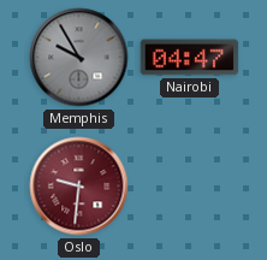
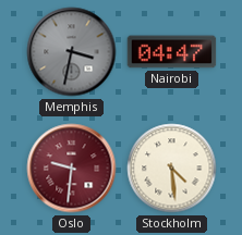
Memphis: 9:55 -> 3:32 (72, 52)
Stockholm: none -> 4:29 (172, 169)
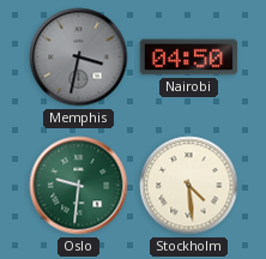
Nairobi: 04:47 -> 04:50 (189, 58)
Oslo dial: burgundy -> green (79, 186)
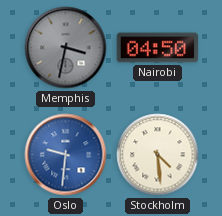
Oslo dial: green -> blue (66, 155)
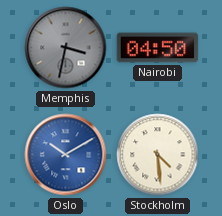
Oslo: 9:31 -> 10:10 (66, 155)
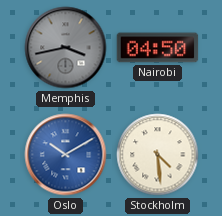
Memphis: 3:32 -> 3:43 (66, 48)
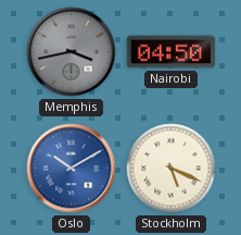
Stockholm: 4:29 -> 5:19 (172, 169)
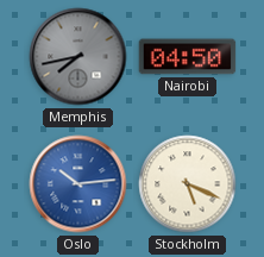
Memphis: 3:43 -> 7:43 (78, 57)
Oslo: 10:10 -> 10:14 (78, 184)
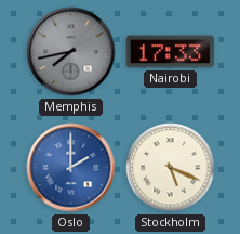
Nairobi: 04:50 -> 17:33 (171, 52)
Oslo: 10:14 -> 2:00 (71, 168)
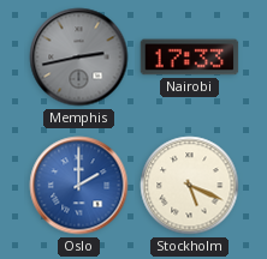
Memphis: 7:43 -> 2:43 (79, 58)
